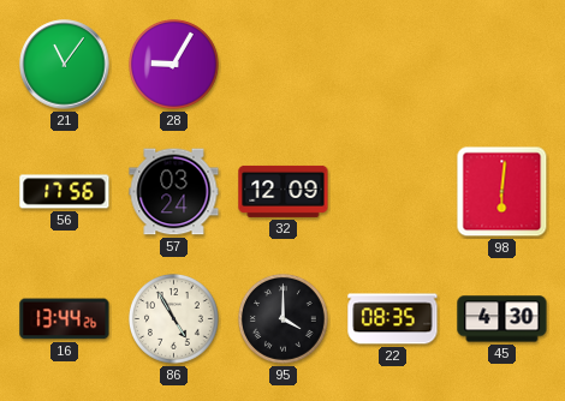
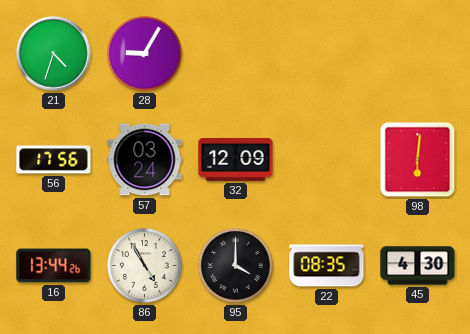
21: 11:06 -> 4:33 (54, 54)
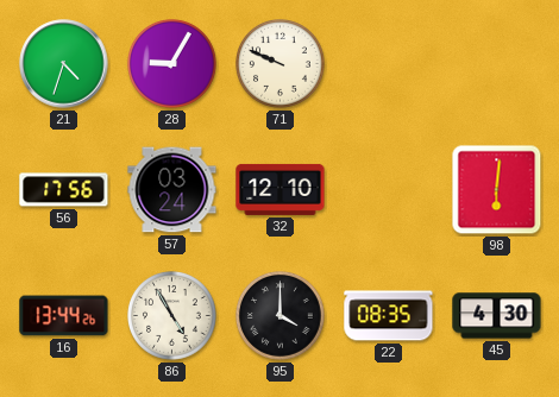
71: none -> 9:49 (281, 64)
32: 12:09 -> 12:10 (281, 189)
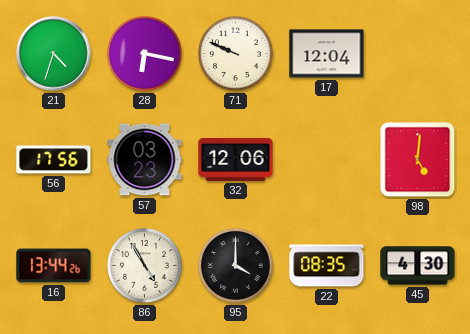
28: 9:05 -> 6:17 (145, 54)
17: none -> 12:04 (327, 54)
57: 03:24 -> 03:23 (145, 160)
32: 12:10 -> 12:06 (236, 159)
98: 6:01 -> 5:01 (418, 160)
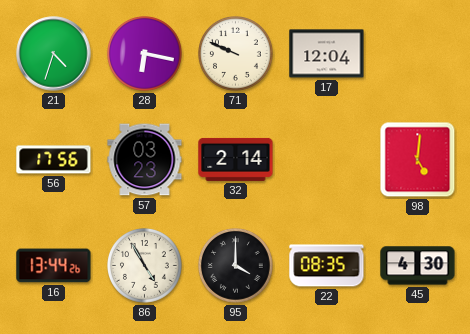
32: 12:06 -> 2:14 (236, 159)
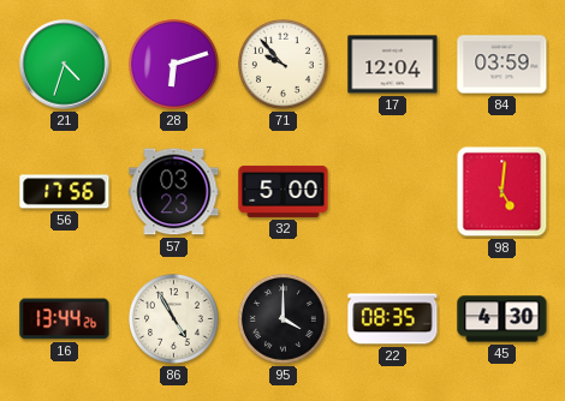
28: 6:17 -> 6:12 (174, 65)
71: 9:49 -> 9:53 (284, 65)
84: none -> 03:59 (502, 65)
32: 2:14 -> 5:00 (284, 191)
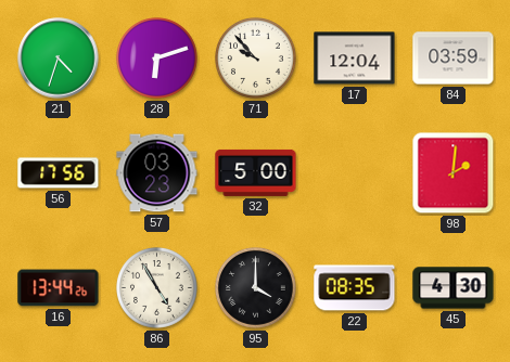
98: 5:01 -> 2:01 (454, 173)
